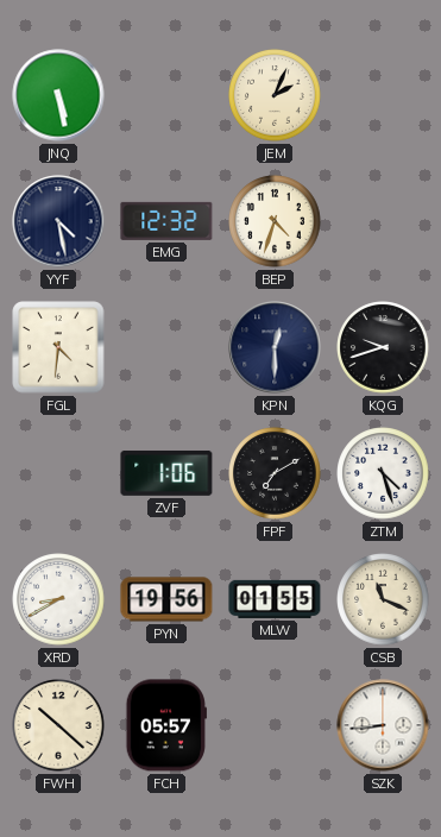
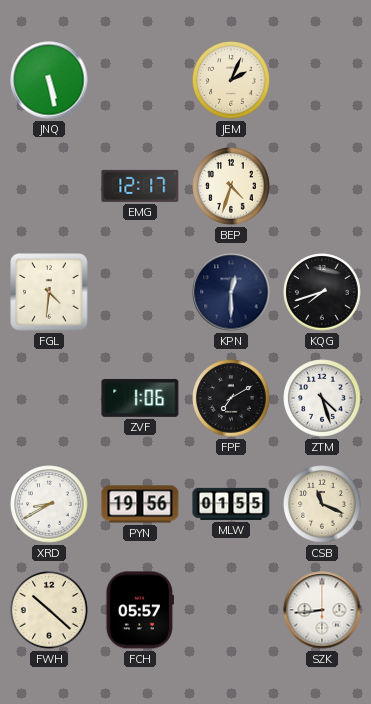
YYF: 4:28 -> none (58, 221)
EMG: 12:32 -> 12:17 (140, 186)
KQG: 9:42 -> 7:42 (322, 292)
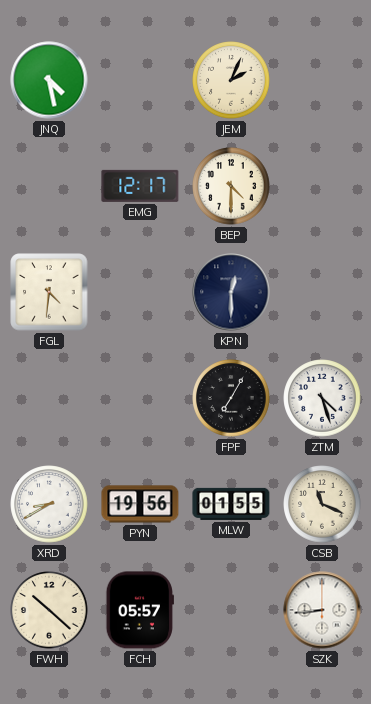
JNQ: 5:28 -> 4:28 (49, 80)
BEP: 4:33 -> 4:30 (231, 186)
KQG: 7:42 -> none (322, 292)
ZVF: 1:06 -> none (140, 398)
FPF: 7:10 -> 7:05 (231, 398)
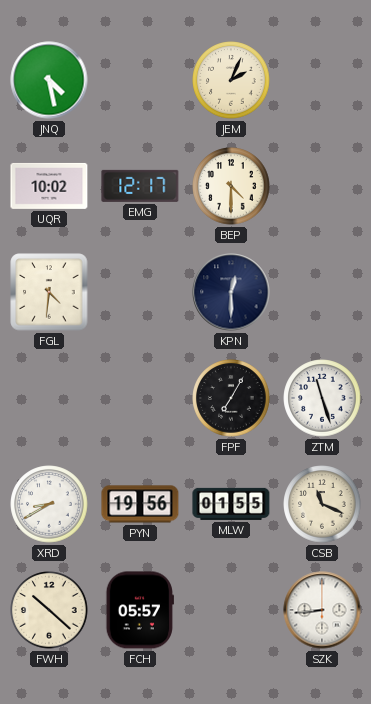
UQR: none -> 10:02 (49, 186)
ZTM: 4:27 -> 11:27 (322, 398)
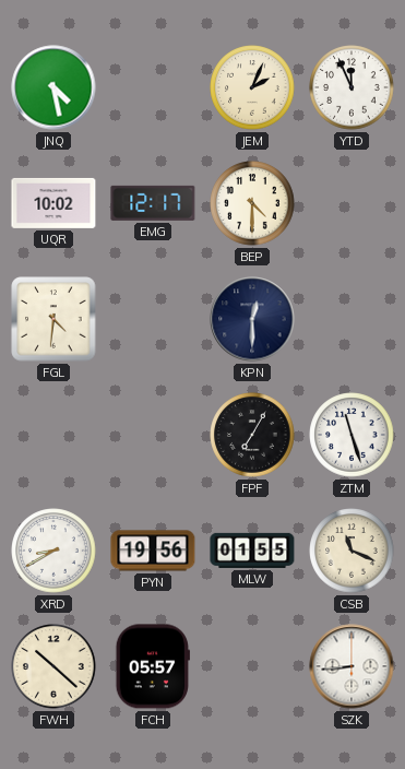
YTD: none -> 11:56 (352, 87)
